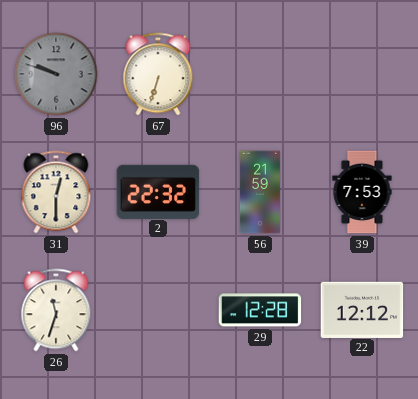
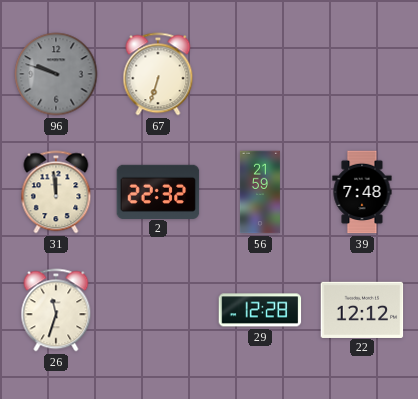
31: 12:30 -> 11:59 (56, 192)
39: 7:53 -> 7:48 (362, 192)
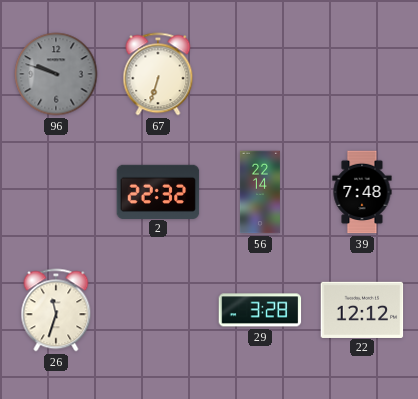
31: 11:59 -> none (56, 192)
56: 21:59 -> 22:14 (260, 192)
29: 12:28 -> 3:28 (260, 310)
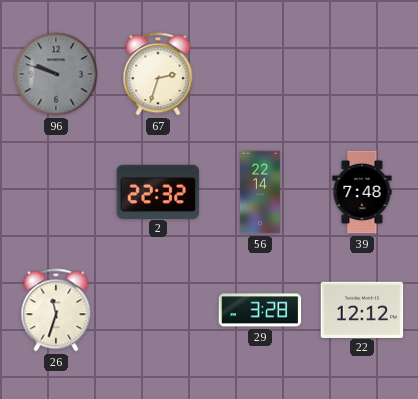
67: 6:33 -> 2:33 (158, 74)
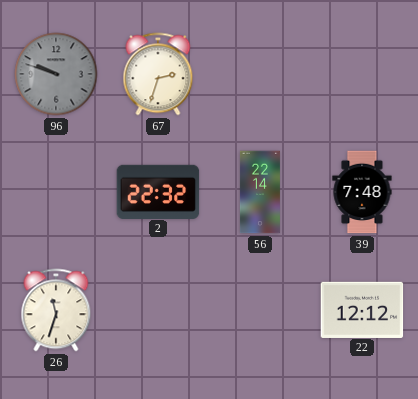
29: 3:28 -> none (260, 310)
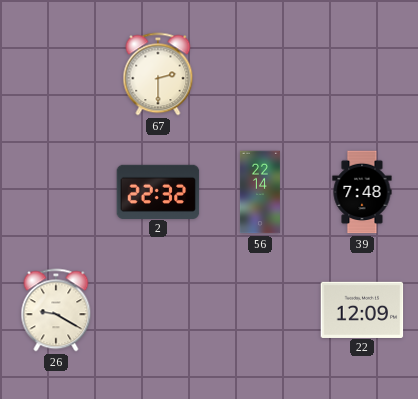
96: 9:48 -> none (56, 74)
67: 2:33 -> 2:30 (158, 74)
26: 11:33 -> 9:20 (56, 310)
22: 12:12 -> 12:09 (362, 309)
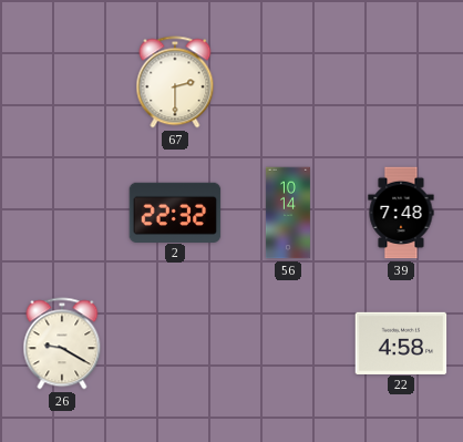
56: 22:14 -> 10:14 (288, 213)
22: 12:09 -> 4:58 (401, 342)
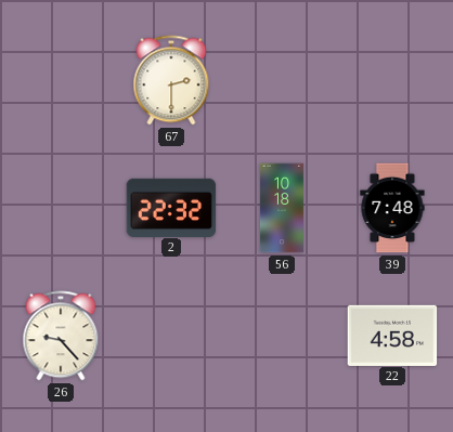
56: 10:14 -> 10:18 (282, 208)
26: 9:20 -> 9:23 (61, 336)
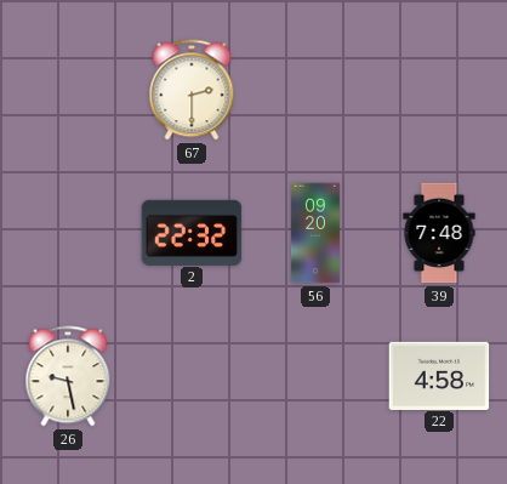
56: 10:18 -> 09:20 (315, 233)
26: 9:23 -> 9:28 (68, 376)
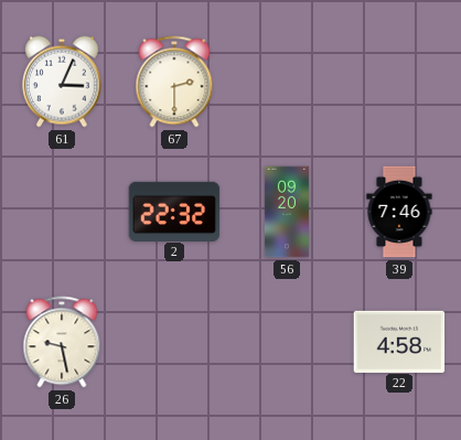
61: none -> 3:04 (62, 82)
39: 7:48 -> 7:46 (399, 212)
